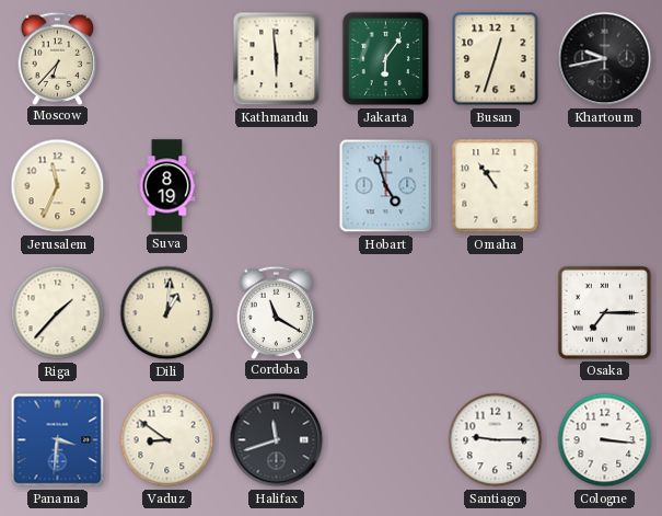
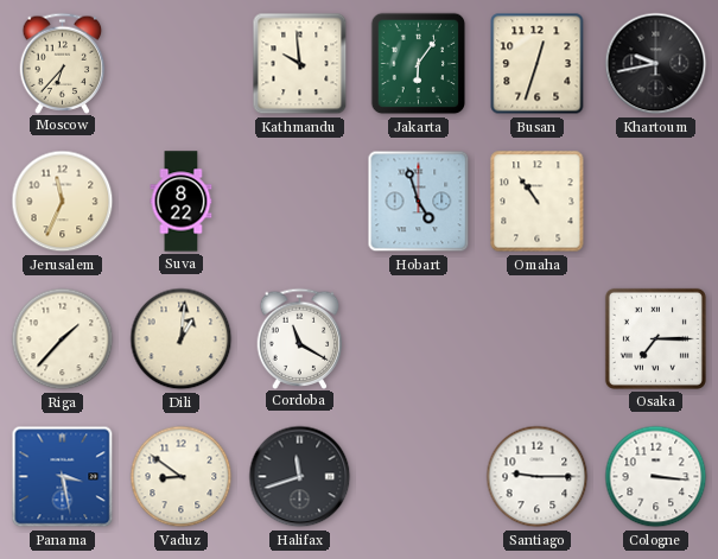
Kathmandu: 5:59 -> 9:59 (300, 64)
Suva: 8:19 -> 8:22 (182, 202)
Panama: 3:31 -> 3:28 (63, 477)
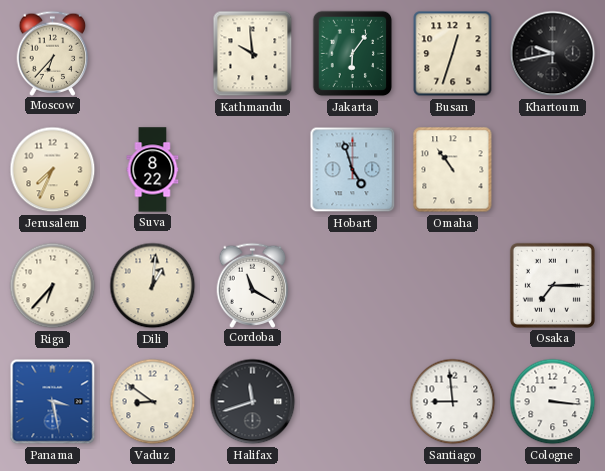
Jerusalem: 11:34 -> 7:34 (53, 170)
Riga: 1:37 -> 6:37 (53, 286)
Santiago: 9:15 -> 8:59 (453, 402)
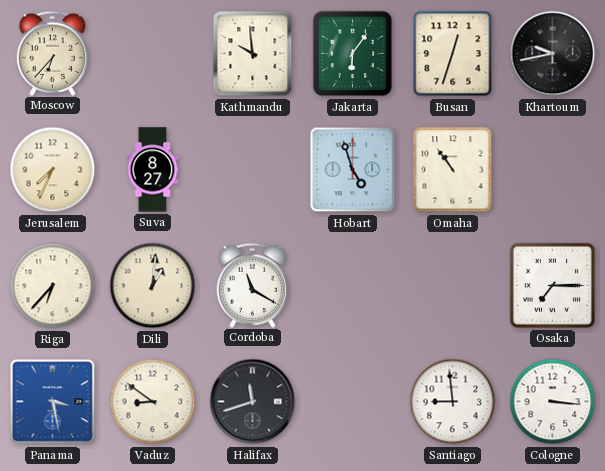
Suva: 8:22 -> 8:27 (153, 170)
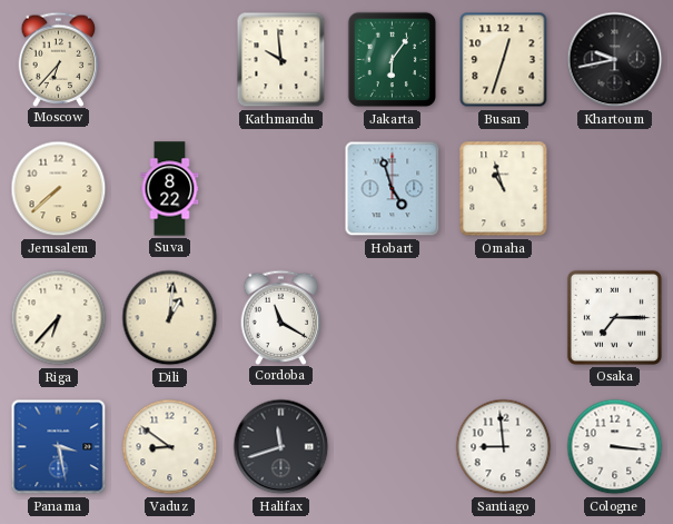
Jerusalem: 7:34 -> 7:38 (59, 189)
Suva: 8:27 -> 8:22 (170, 189)
Omaha: 10:54 -> 10:57 (504, 189)
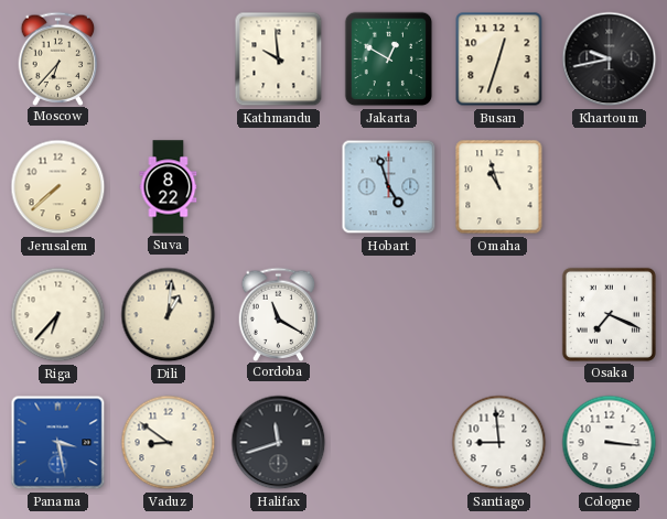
Jakarta: 6:06 -> 12:50 (389, 60)
Osaka: 7:15 -> 7:19 (609, 314)
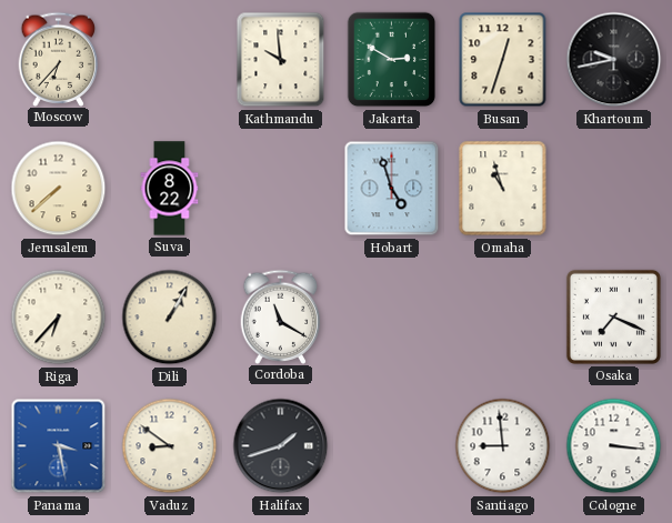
Jakarta: 12:50 -> 2:50 (392, 60)
Dili: 1:01 -> 1:05 (170, 318)
Halifax: 11:42 -> 1:42 (281, 446)
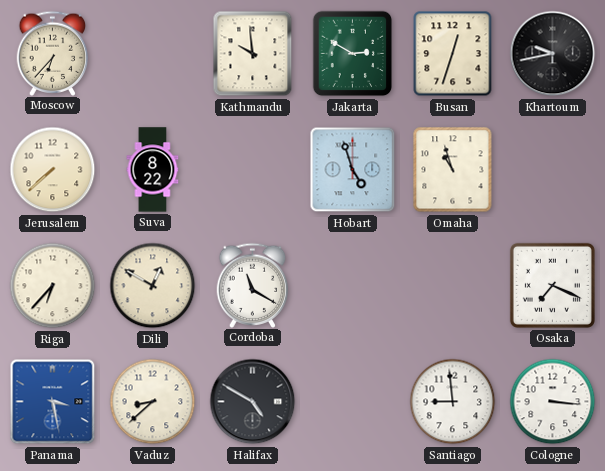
Dili: 1:05 -> 12:50 (153, 286)
Vaduz: 8:51 -> 8:38 (153, 402)
Halifax: 1:42 -> 4:50 (253, 402)
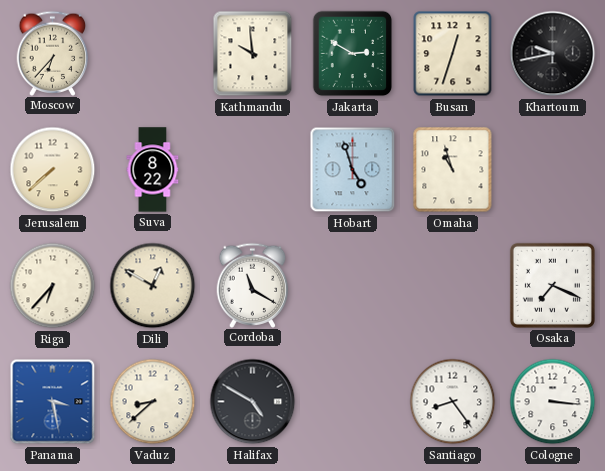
Santiago: 8:59 -> 8:24 (453, 402)
